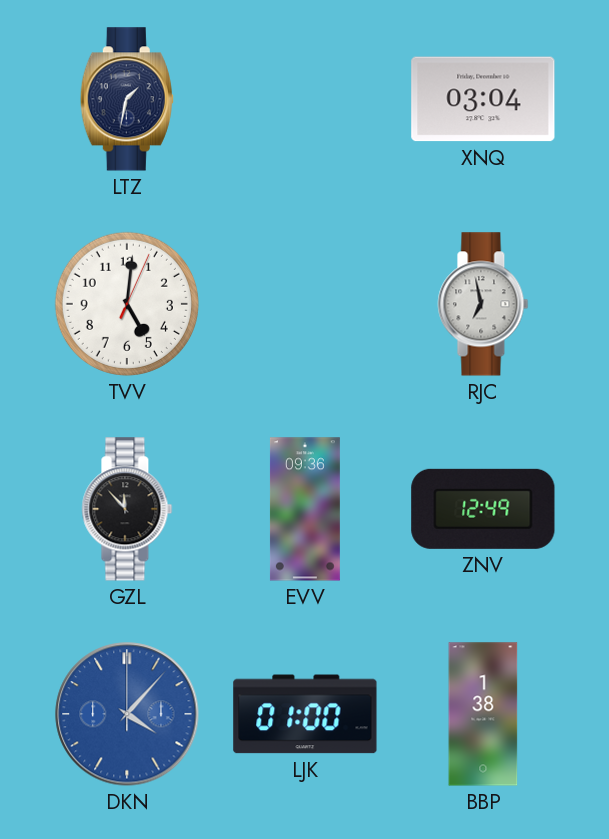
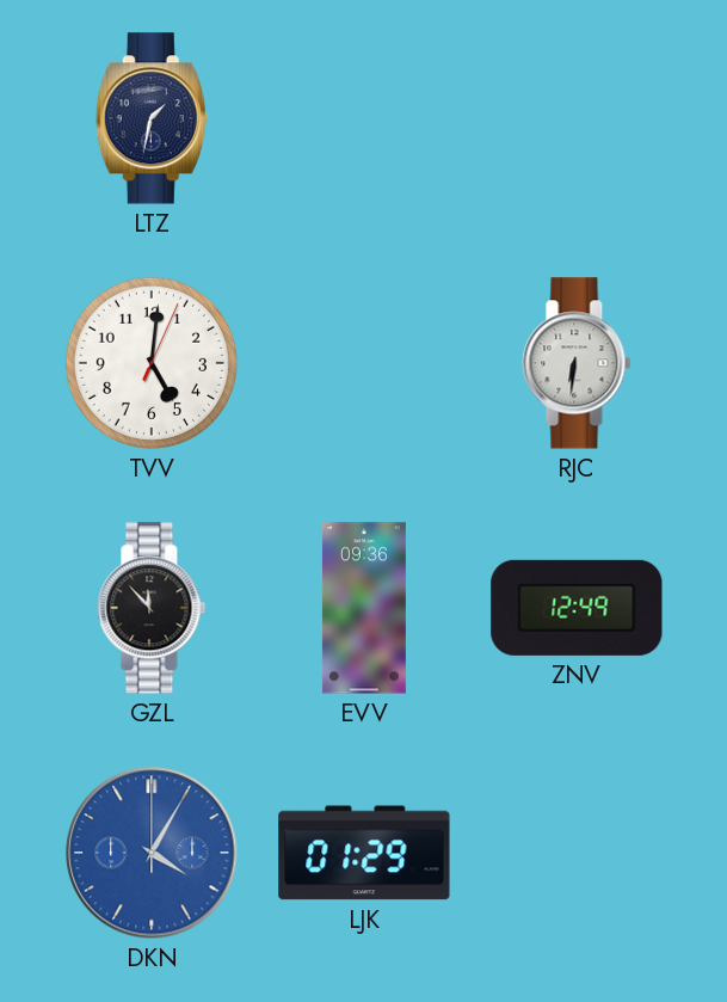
XNQ: 03:04 -> none (483, 99)
RJC: 6:58 -> 6:31 (577, 363)
DKN: 4:07 -> 4:05 (152, 853)
LJK: 01:00 -> 01:29 (364, 853)
BBP: 1:38 -> none (483, 714)
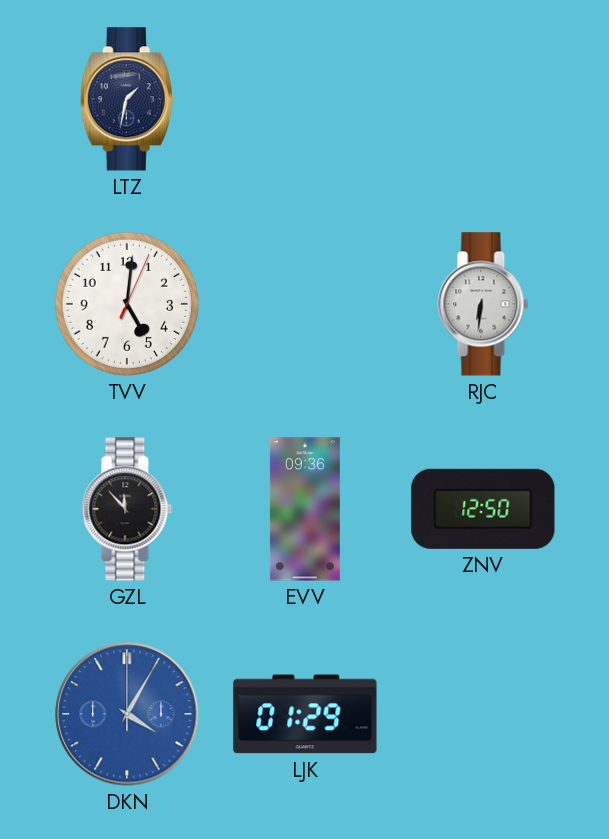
ZNV: 12:49 -> 12:50 (483, 509)
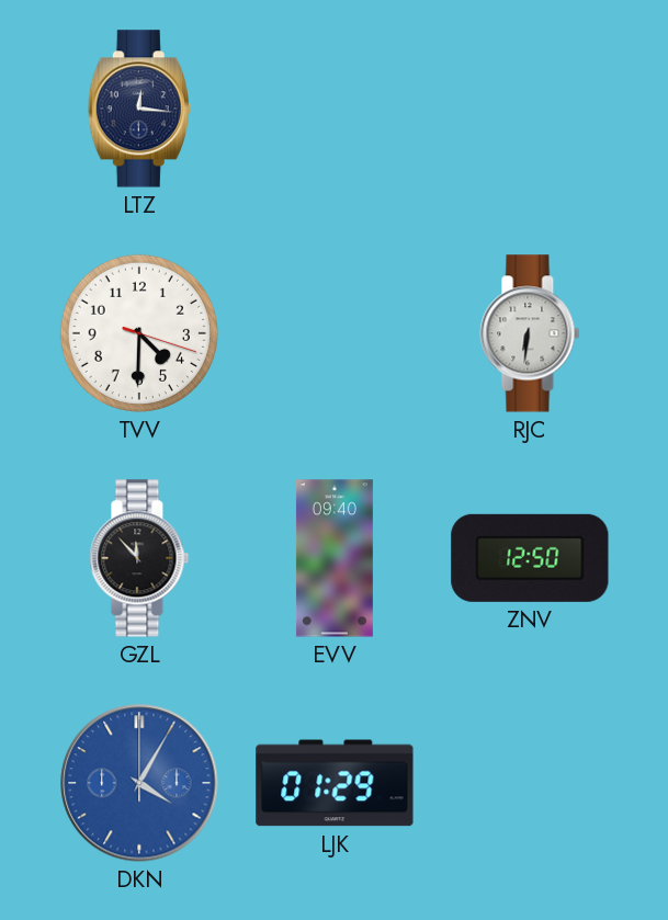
LTZ: 1:32 -> 12:16 (139, 109)
TVV: 5:01 -> 4:30 (139, 333)
EVV: 09:36 -> 09:40 (335, 558)
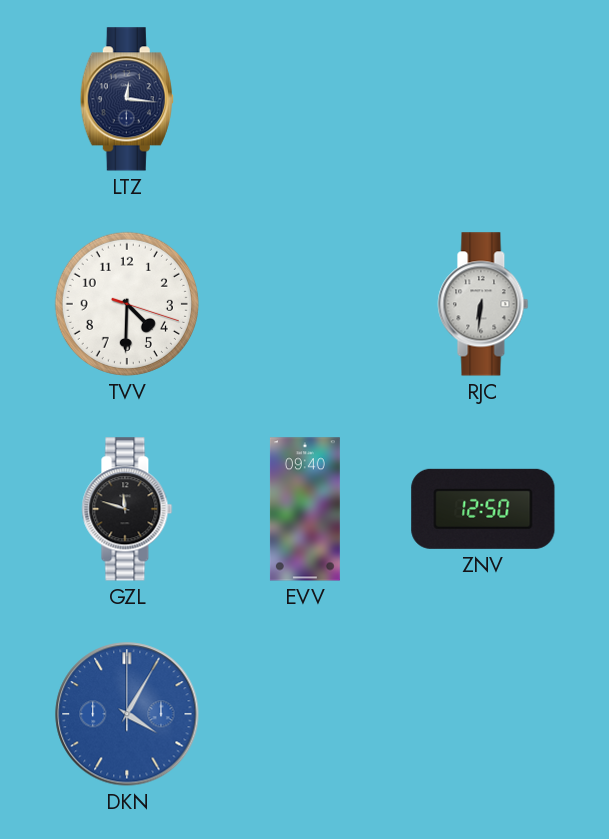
GZL: 11:53 -> 11:48 (127, 509)
LJK: 01:29 -> none (335, 783)
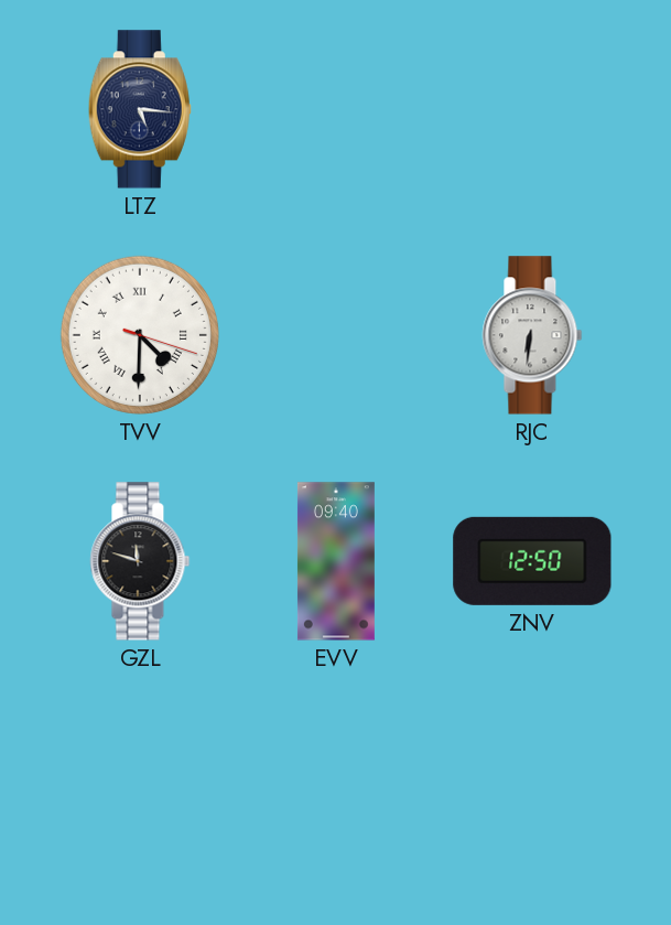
LTZ: 12:16 -> 5:16 (140, 109)
TVV numerals: Arabic -> Roman (140, 335)
DKN: 4:05 -> none (127, 714)
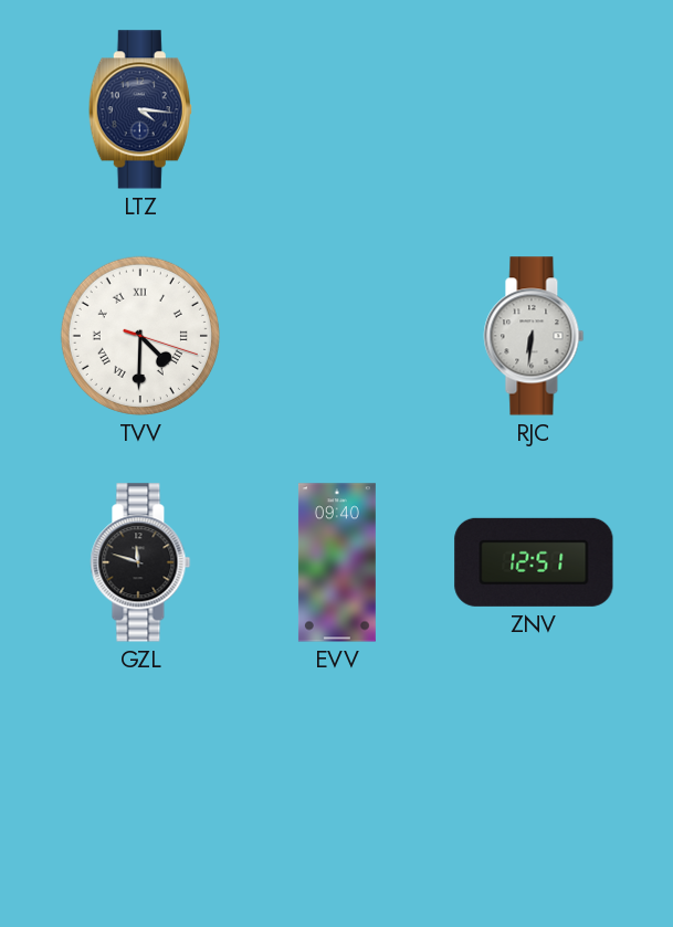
LTZ: 5:16 -> 4:16 (140, 109)
ZNV: 12:50 -> 12:51 (534, 562)
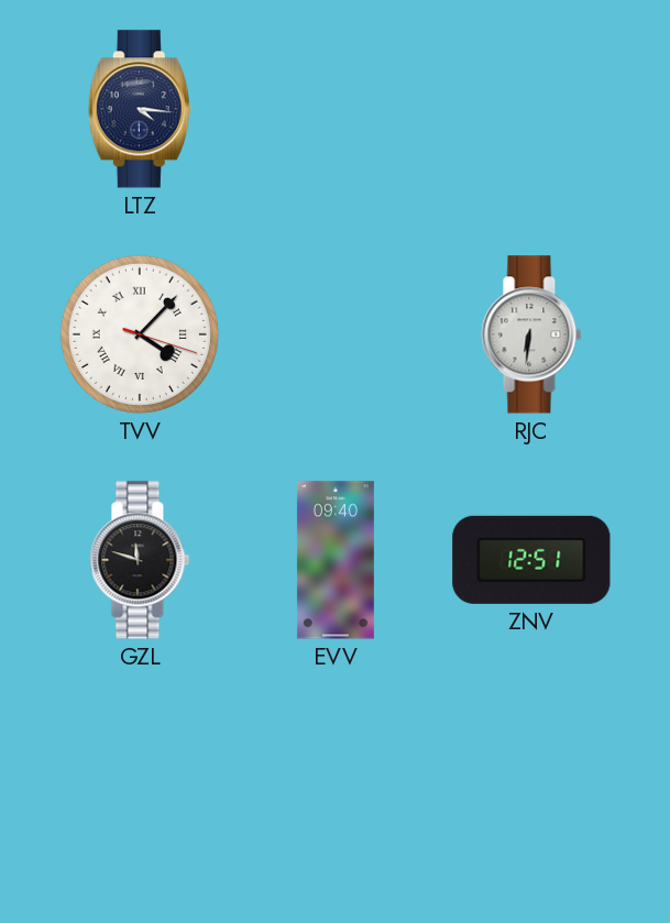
TVV: 4:30 -> 4:07 (140, 334)
